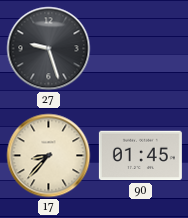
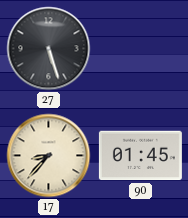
27: 9:27 -> 5:27 (49, 49)
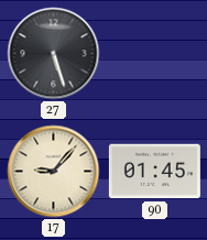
17: 8:37 -> 9:07 (54, 172)
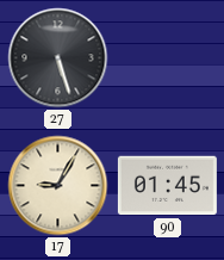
17: 9:07 -> 9:05 (58, 186)
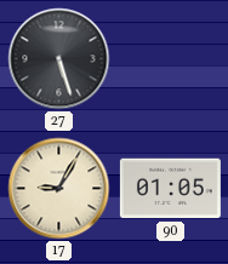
90: 01:45 -> 01:05 (170, 189)
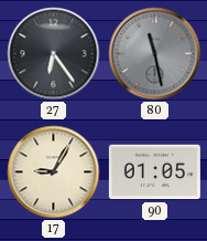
27: 5:27 -> 6:24 (54, 54)
80: none -> 11:28 (155, 54)
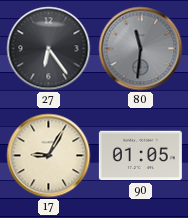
80: 11:28 -> 11:31 (141, 49)
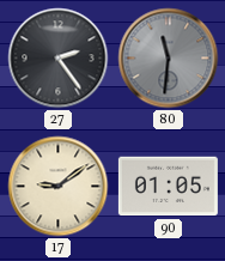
27: 6:24 -> 2:24 (59, 59)
17: 9:05 -> 9:09 (59, 187)
